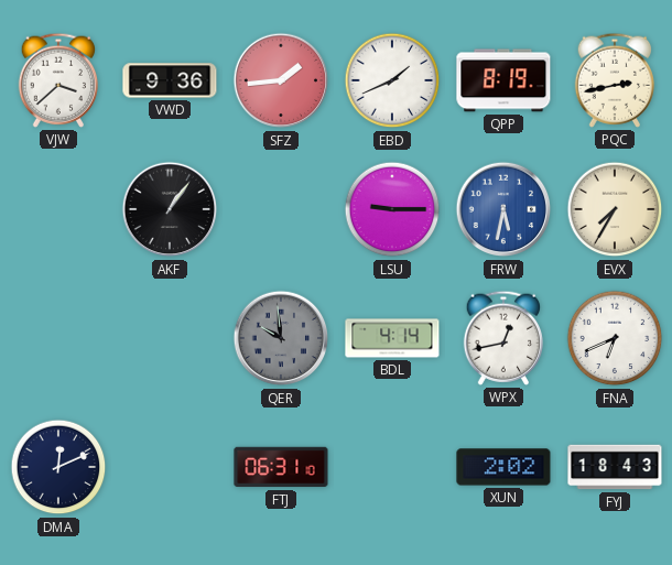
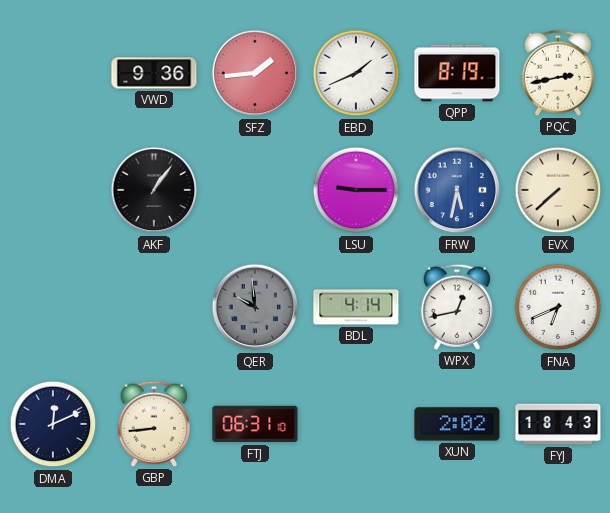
VJW: 3:38 -> none (58, 80)
EVX: 7:35 -> 7:38 (558, 190)
GBP: none -> 8:44 (154, 424)
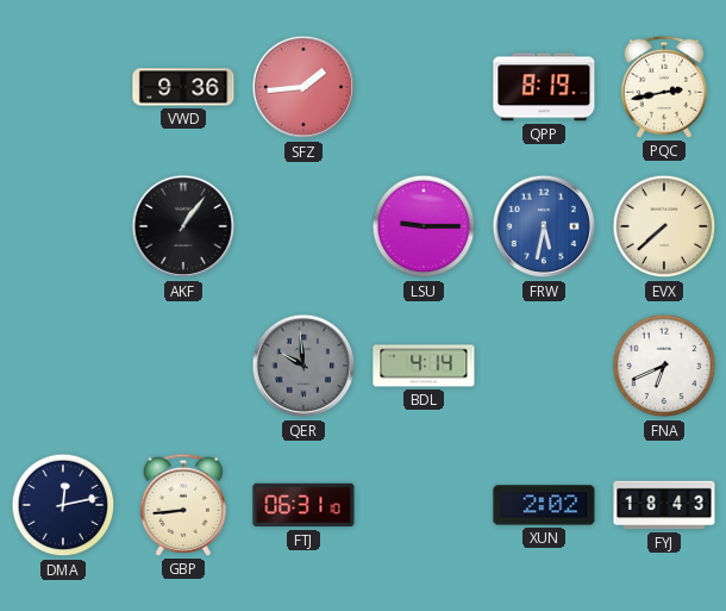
EBD: 1:41 -> none (356, 73)
WPX: 12:43 -> none (457, 307)
DMA: 12:11 -> 12:13 (63, 505)
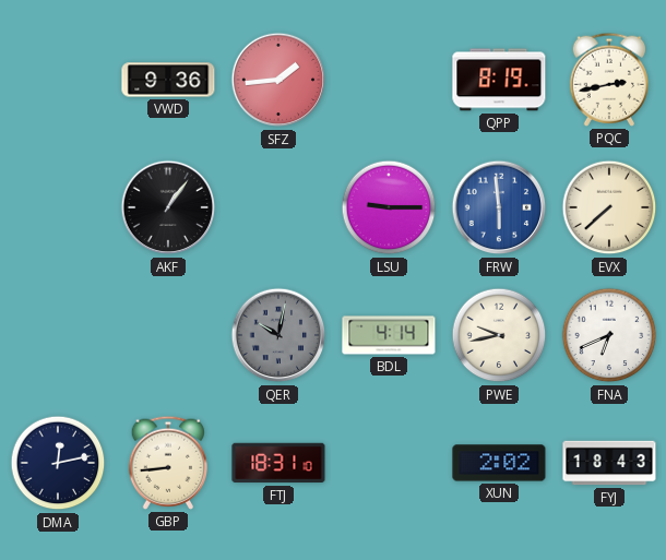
FRW: 5:32 -> 5:59 (499, 207)
QER: 9:59 -> 10:02 (278, 335)
PWE: none -> 9:43 (499, 335)
FTJ: 06:31 -> 18:31 (278, 463)
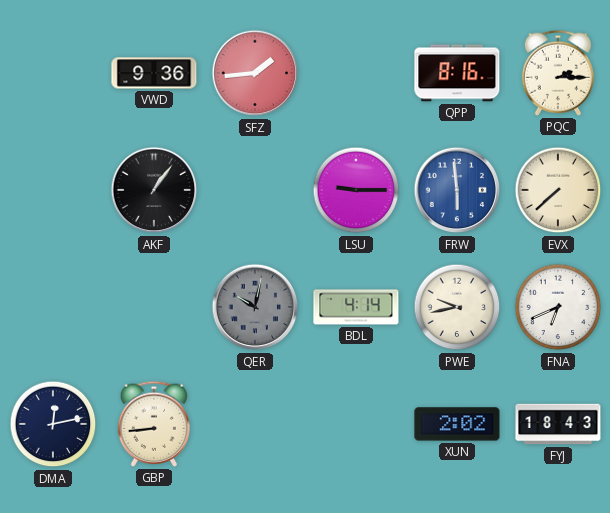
QPP: 8:19 -> 8:16 (457, 73)
PQC: 2:43 -> 2:15 (558, 73)
FTJ: 18:31 -> none (278, 463)
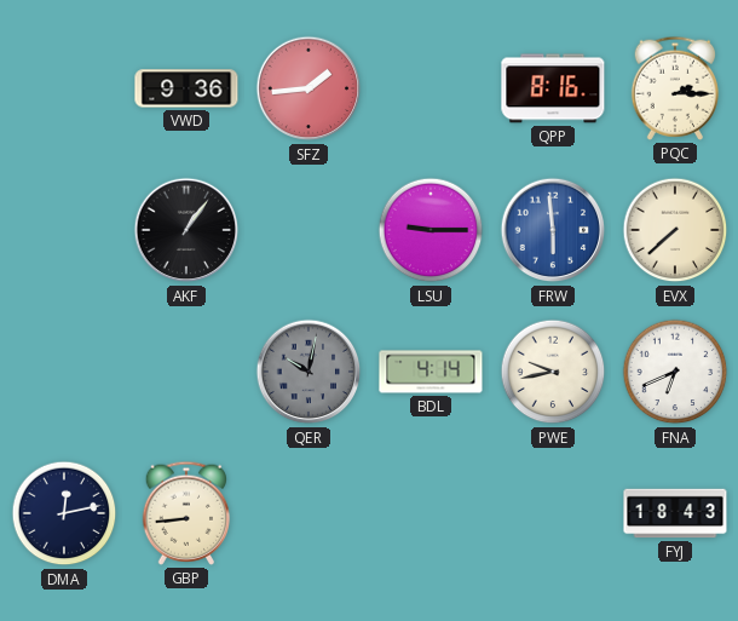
XUN: 2:02 -> none (457, 424)
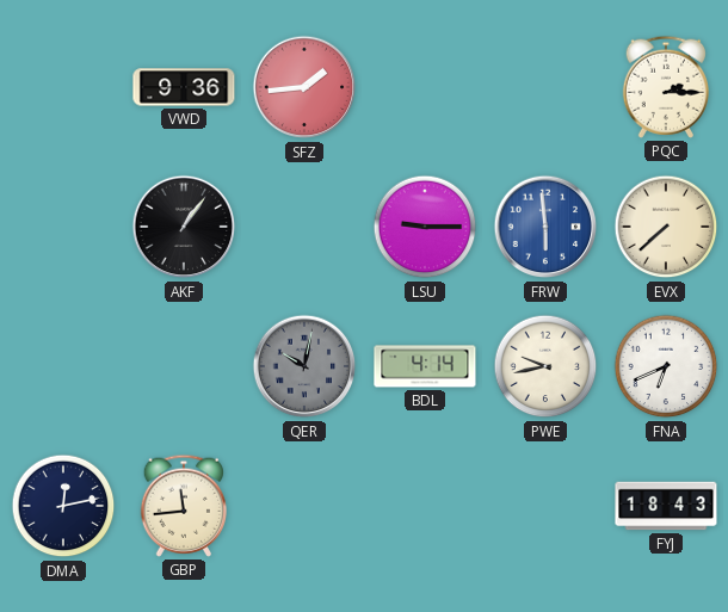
QPP: 8:16 -> none (553, 88)
GBP: 8:44 -> 11:44 (184, 506)
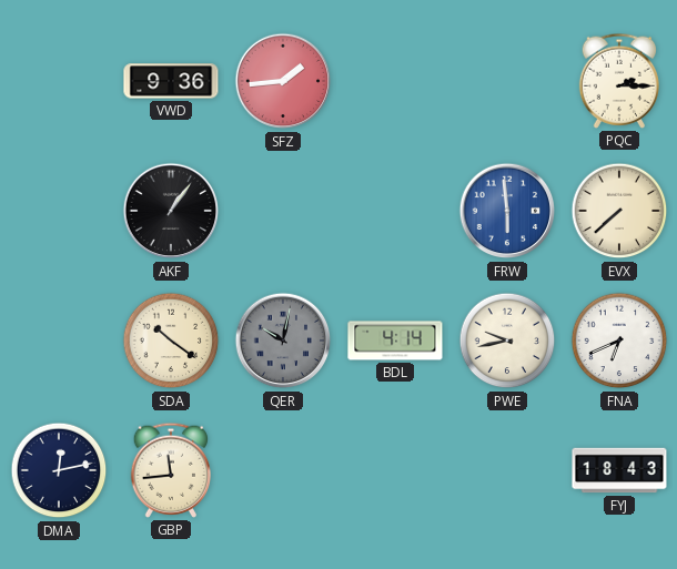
LSU: 9:15 -> none (425, 227)
SDA: none -> 10:21 (171, 341)
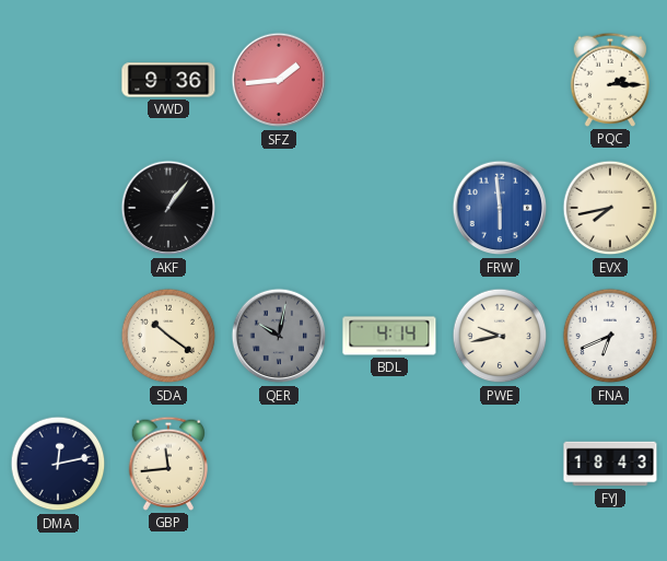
EVX: 7:38 -> 7:43 (610, 208)
